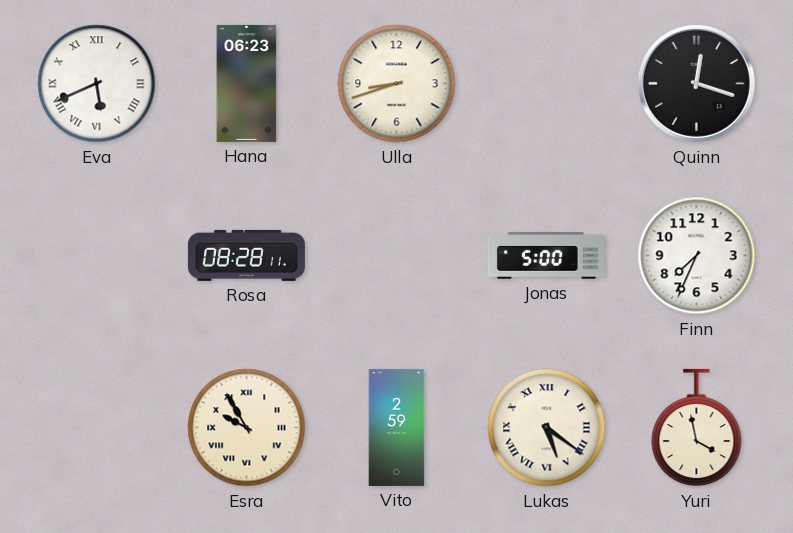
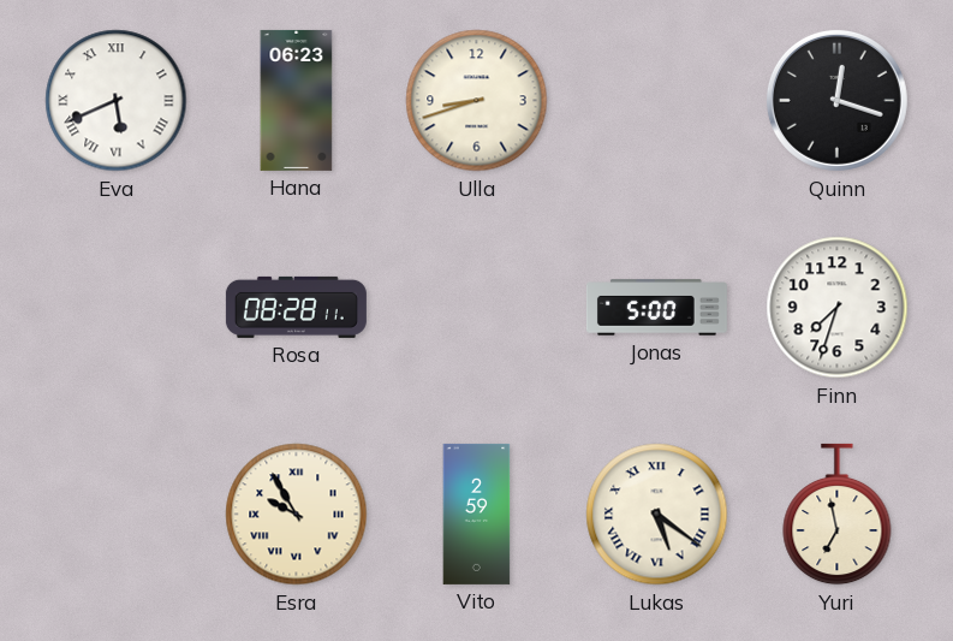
Finn: 7:34 -> 7:33 (838, 308)
Yuri: 3:58 -> 6:58 (838, 515)
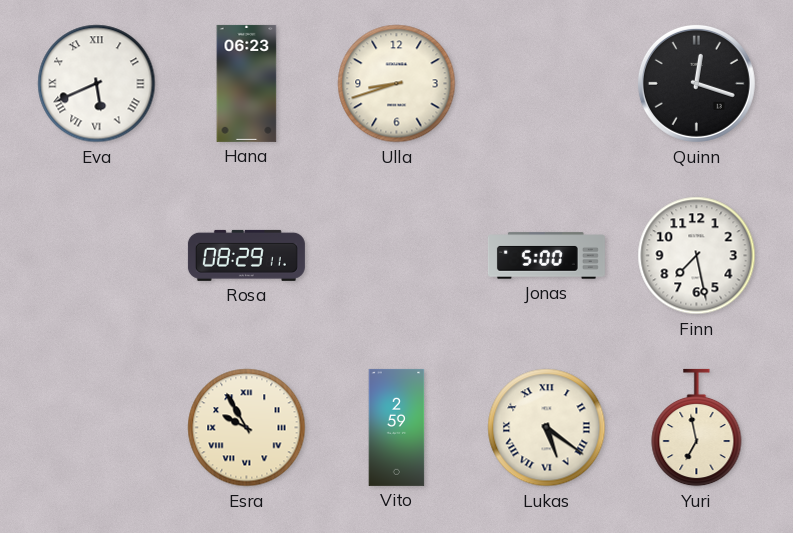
Rosa: 08:28 -> 08:29 (246, 255)
Finn: 7:33 -> 7:28 (697, 256)
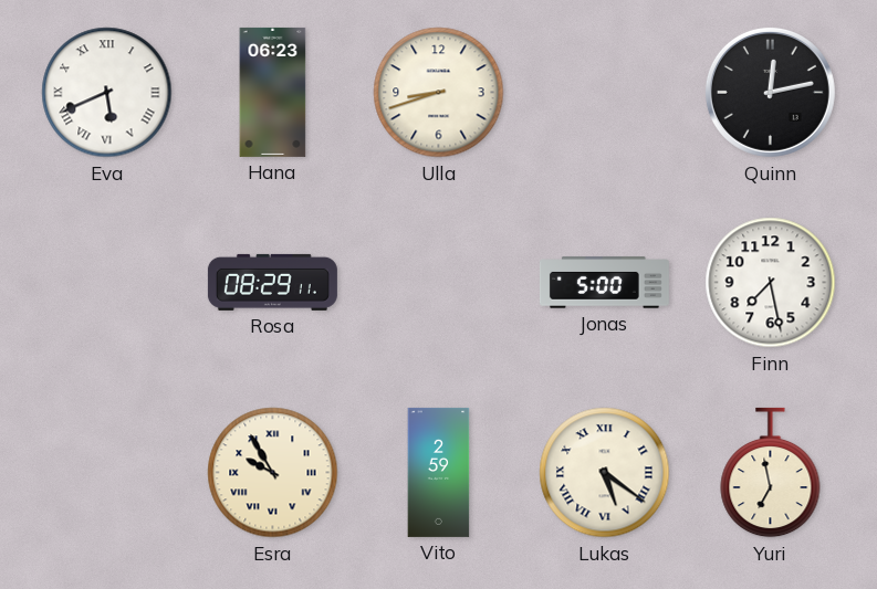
Quinn: 12:18 -> 12:13 (770, 92)
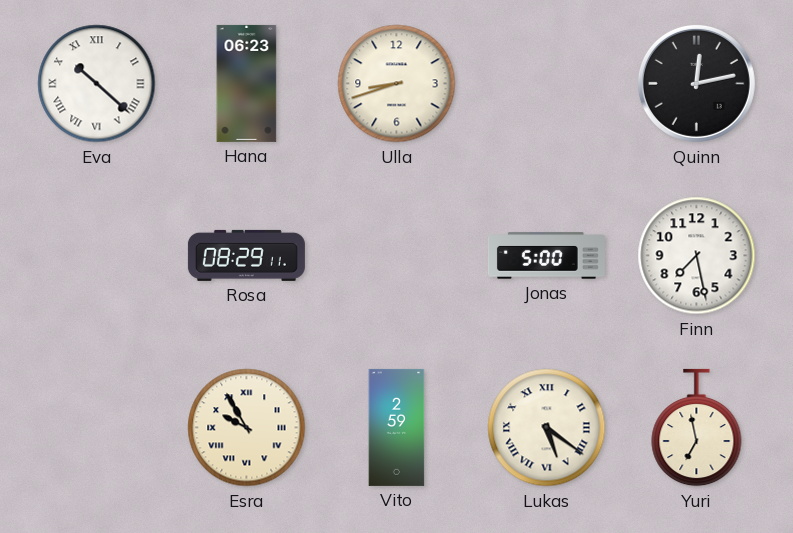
Eva: 5:41 -> 10:22 (97, 84)
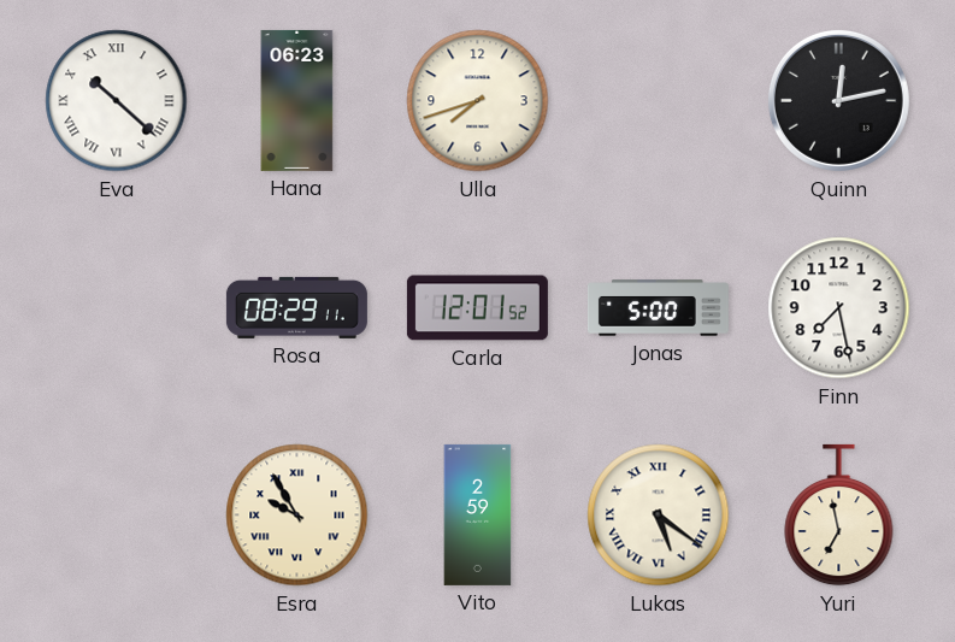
Ulla: 8:42 -> 7:42 (478, 101)
Carla: none -> 12:01 (477, 308)
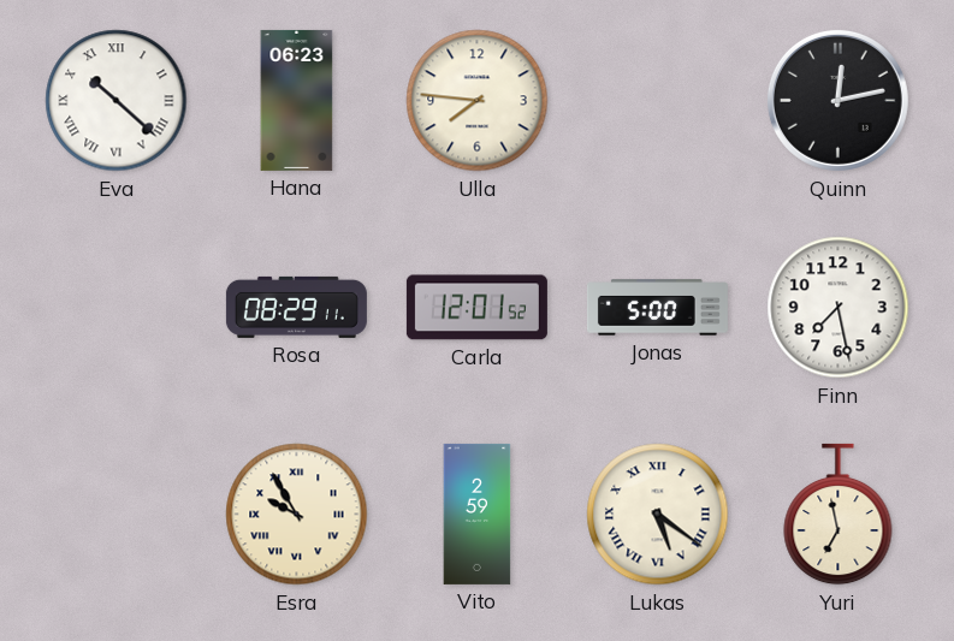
Ulla: 7:42 -> 7:46 (478, 101)
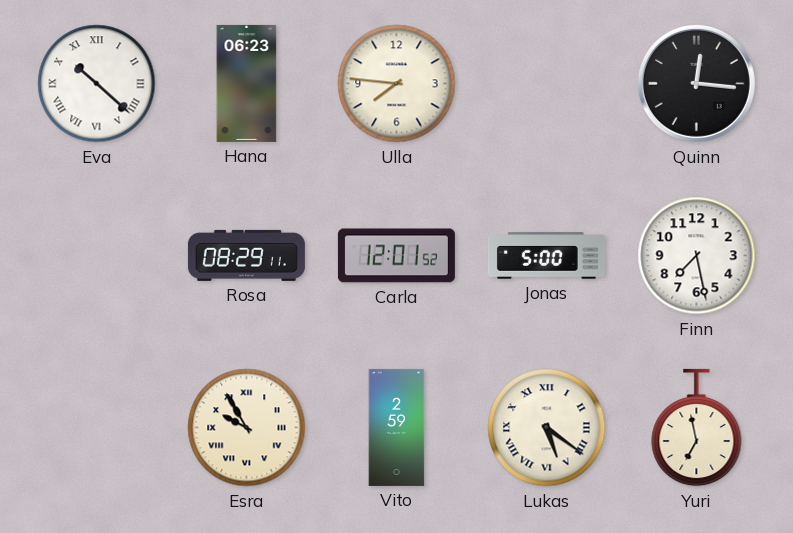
Quinn: 12:13 -> 12:16 (696, 83)
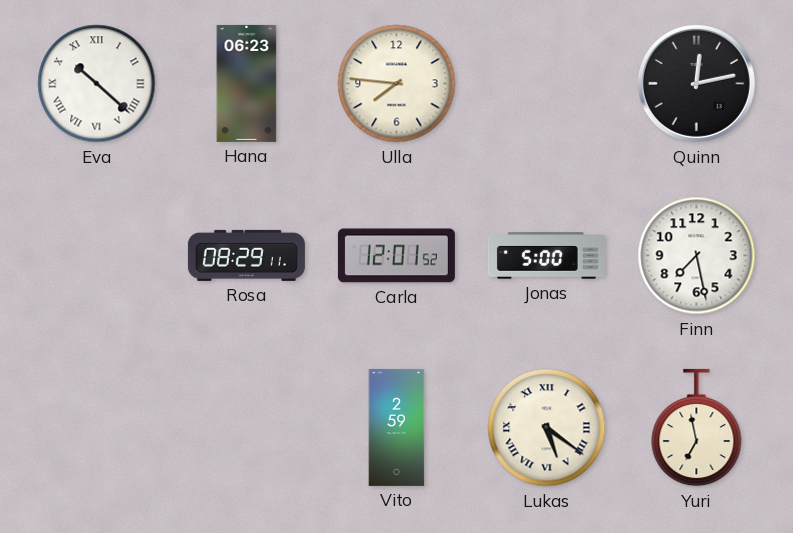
Quinn: 12:16 -> 12:13 (696, 83)
Esra: 9:55 -> none (247, 428)
